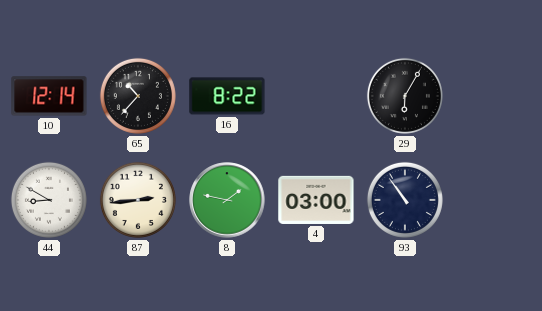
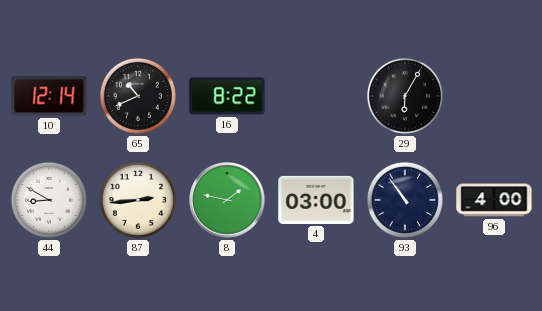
65: 10:37 -> 10:41 (138, 96)
96: none -> 4:00 (494, 200)
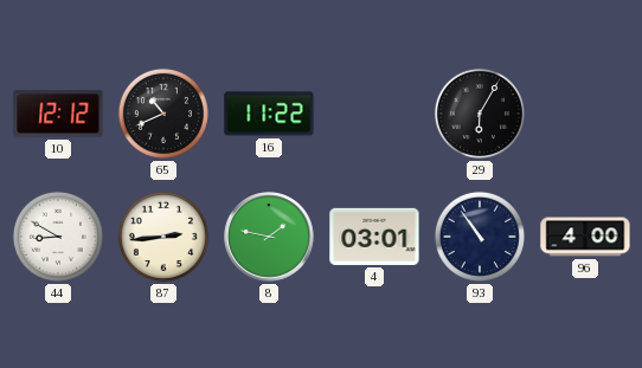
10: 12:14 -> 12:12 (58, 114)
16: 8:22 -> 11:22 (269, 114)
4: 03:00 -> 03:01 (374, 237)
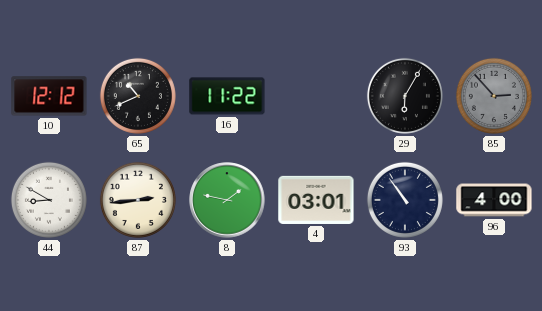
85: none -> 2:53 (494, 96)
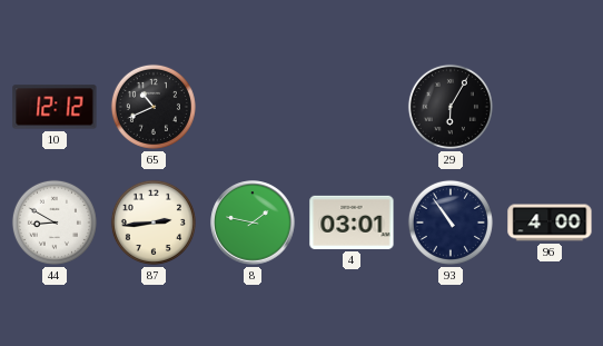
16: 11:22 -> none (227, 96)
85: 2:53 -> none (494, 96)
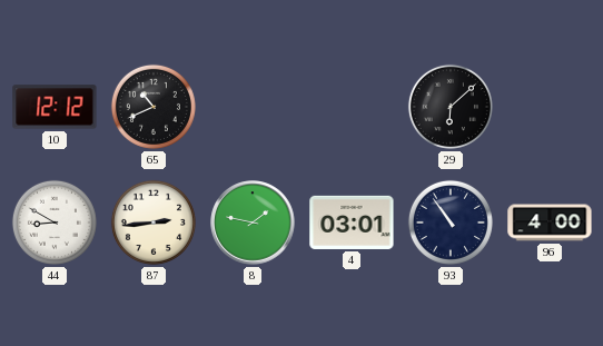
29: 6:05 -> 6:08 (451, 107)
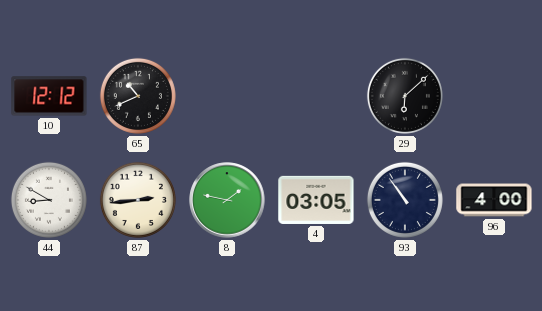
4: 03:01 -> 03:05 (316, 200)
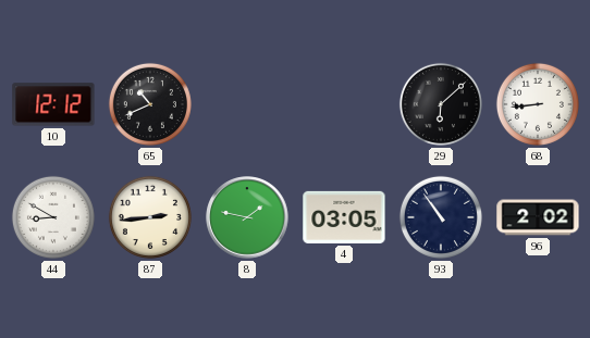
68: none -> 8:44 (538, 104)
96: 4:00 -> 2:02 (538, 217)
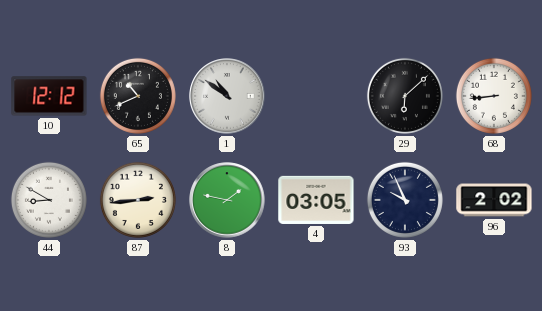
1: none -> 10:51 (227, 96)
93: 10:54 -> 9:56 (405, 200)
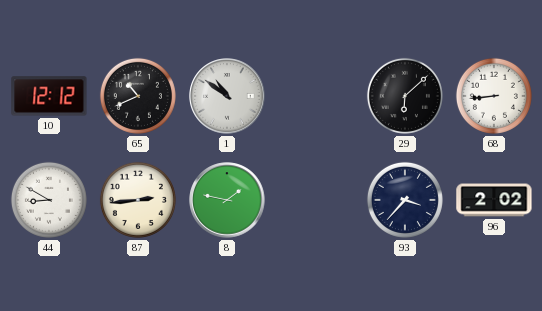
4: 03:05 -> none (316, 200)
93: 9:56 -> 3:37 (405, 200)
